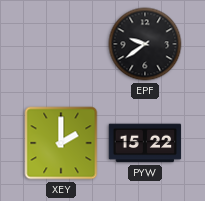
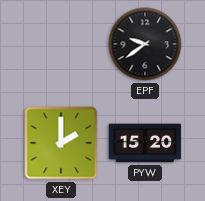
PYW: 15:22 -> 15:20 (145, 143)
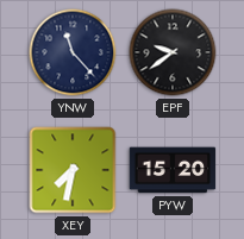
YNW: none -> 11:23 (73, 52)
XEY: 2:00 -> 7:32 (73, 170)
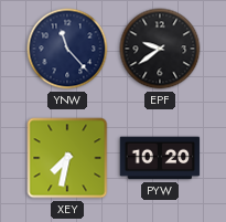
PYW: 15:20 -> 10:20 (160, 158)
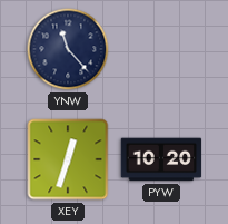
EPF: 9:39 -> none (160, 49)
XEY: 7:32 -> 12:33 (68, 159)
